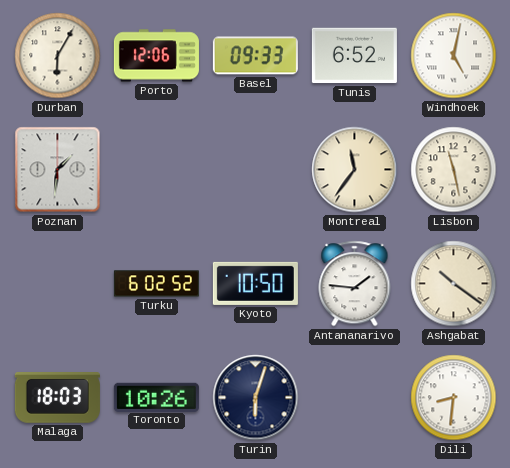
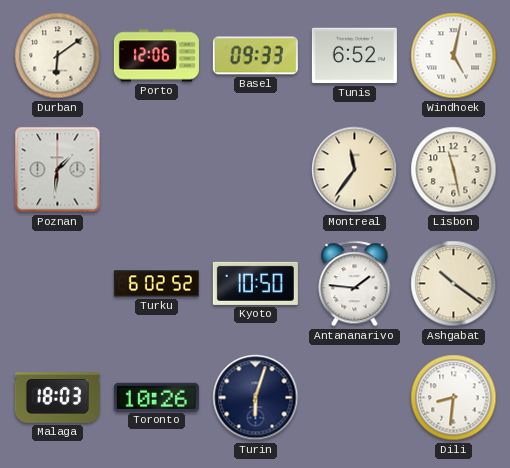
Durban: 6:05 -> 6:09 (58, 56)
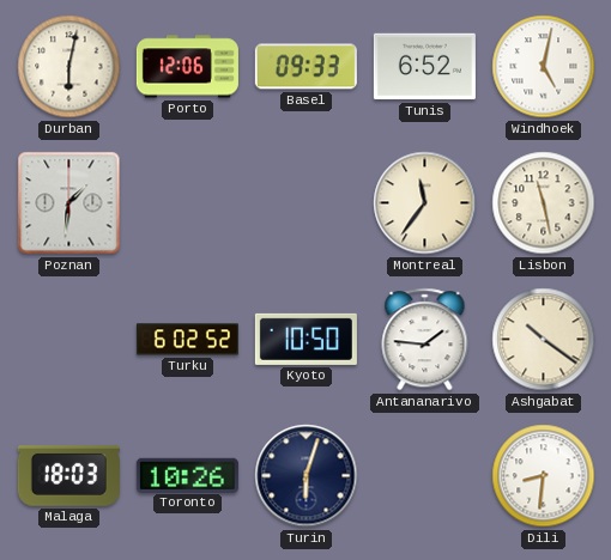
Durban: 6:09 -> 6:02 (69, 67)
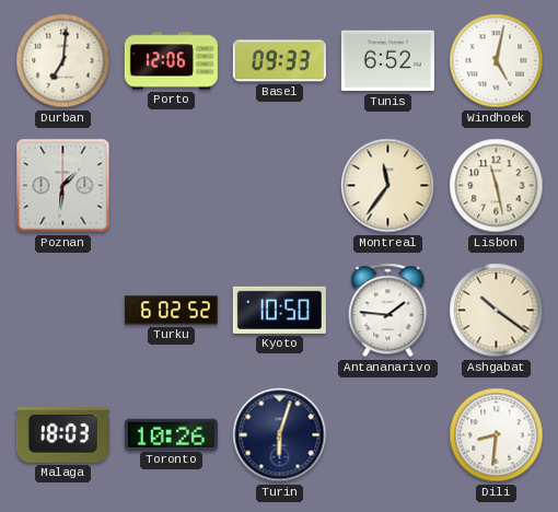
Durban: 6:02 -> 7:01 (63, 61)
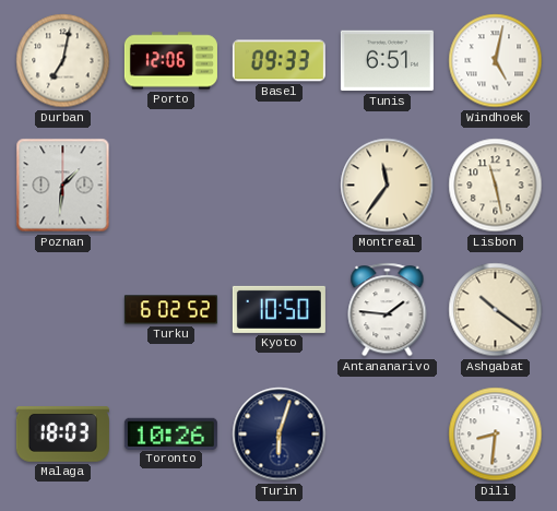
Durban: 7:01 -> 7:02 (63, 61)
Tunis: 6:52 -> 6:51 (387, 61)
